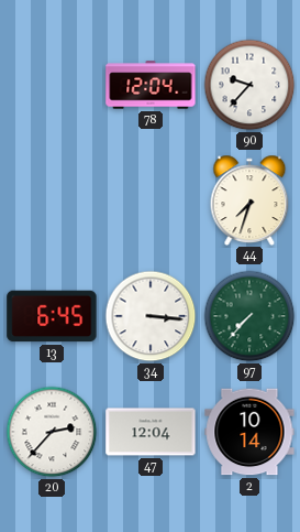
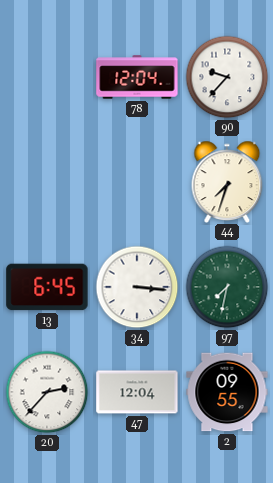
97: 7:37 -> 7:32 (227, 287)
2: 10:14 -> 09:55 (227, 392)
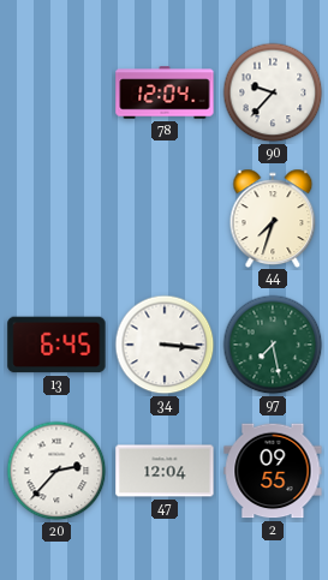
97: 7:32 -> 7:28 (273, 345)
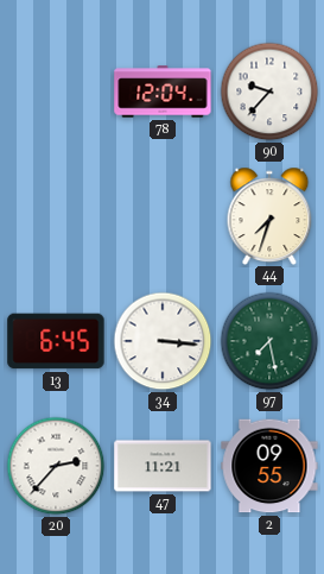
47: 12:04 -> 11:21 (163, 466)
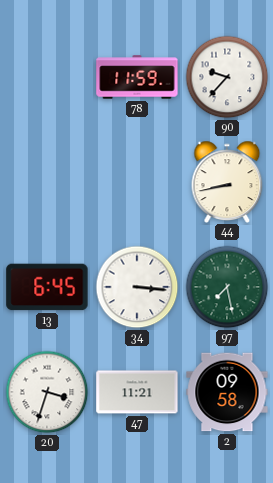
78: 12:04 -> 11:59 (137, 77)
44: 7:33 -> 8:43 (227, 181)
20: 2:37 -> 3:33 (47, 392)
2: 09:55 -> 09:58 (227, 392)
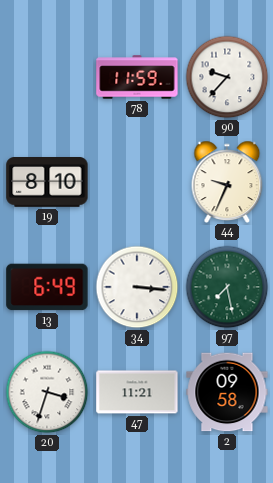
19: none -> 8:10 (47, 183)
44: 8:43 -> 9:34 (227, 181)
13: 6:45 -> 6:49 (47, 287)
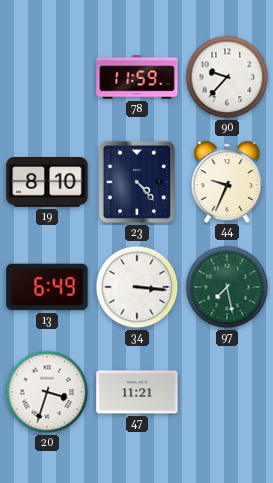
23: none -> 4:23 (137, 182)
2: 09:58 -> none (227, 392)
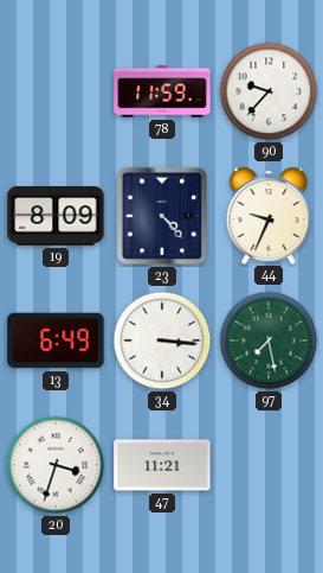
19: 8:10 -> 8:09 (56, 217)
